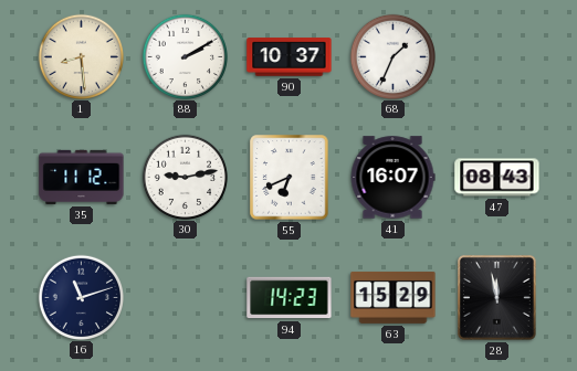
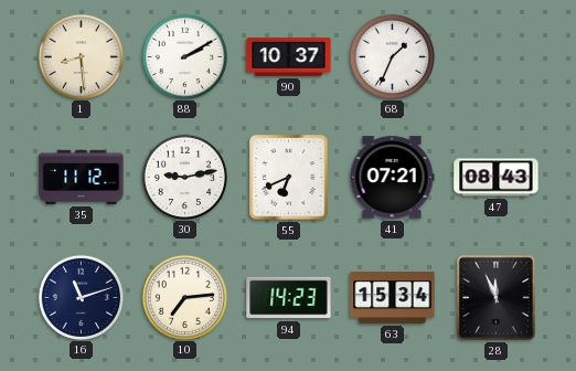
41: 16:07 -> 07:21 (392, 178)
10: none -> 7:14 (184, 297)
63: 15:29 -> 15:34 (393, 297)
28: 11:58 -> 11:56 (495, 297)
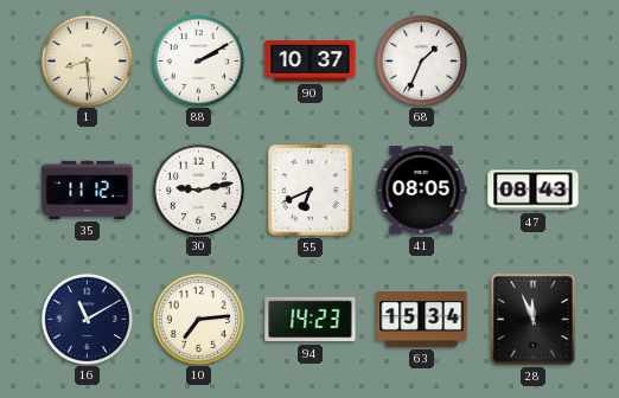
41: 07:21 -> 08:05 (421, 191)
16: 11:12 -> 11:10 (87, 319)
